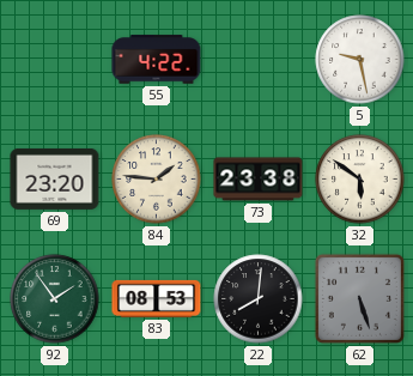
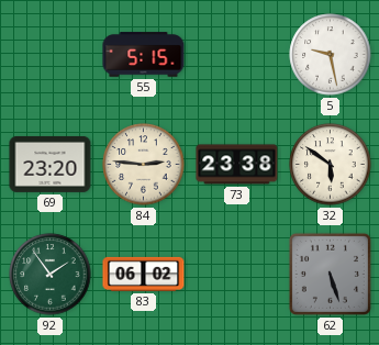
55: 4:22 -> 5:15 (144, 55)
84: 1:46 -> 2:46 (144, 165)
83: 08:53 -> 06:02 (144, 274)
22: 8:01 -> none (259, 299)
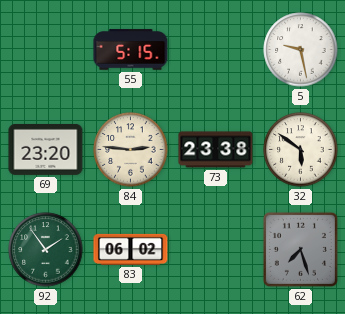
62: 5:27 -> 7:27 (300, 249)
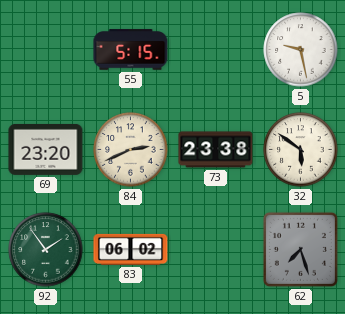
84: 2:46 -> 2:41 (131, 150)
